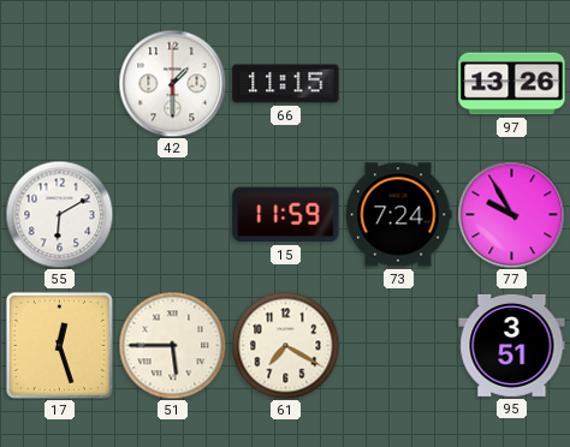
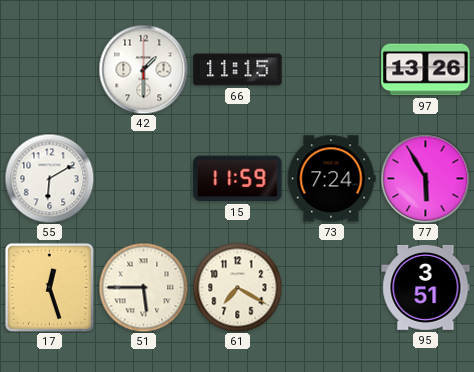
77: 9:55 -> 5:55 (425, 178)
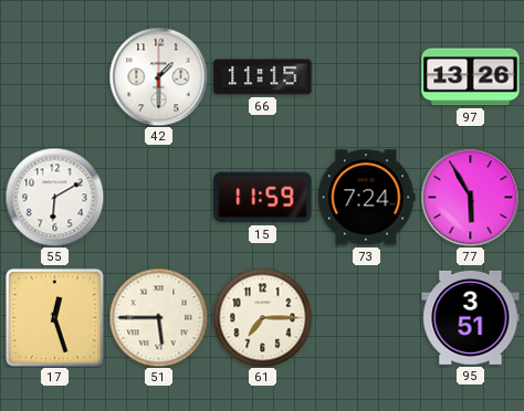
61: 7:20 -> 7:15 (262, 317)
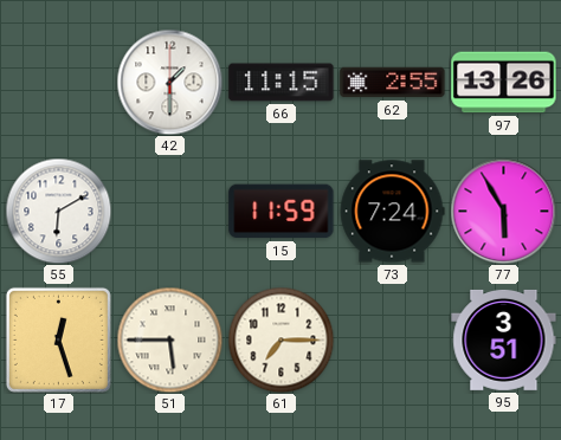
62: none -> 2:55 (393, 83)
